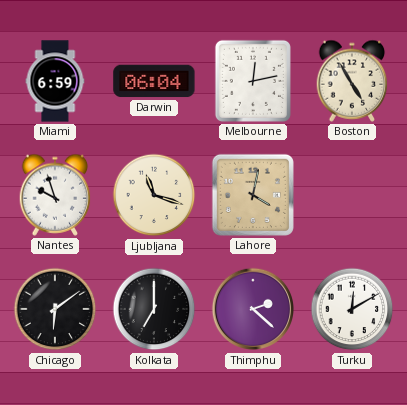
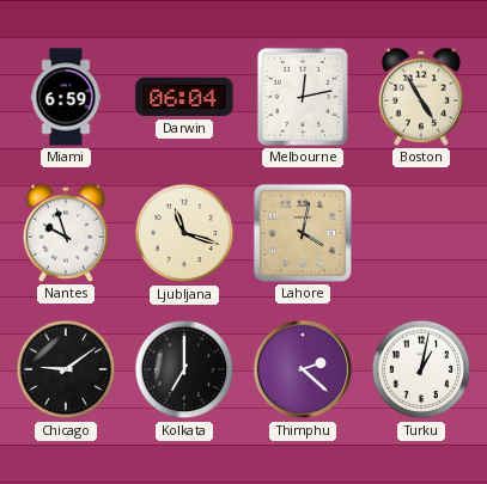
Chicago: 6:09 -> 9:09 (66, 369)
Turku: 12:10 -> 1:02 (421, 369)
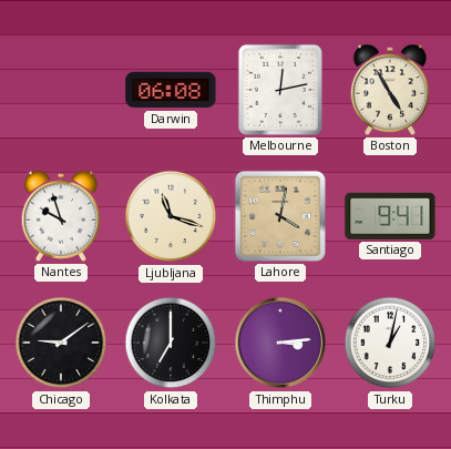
Miami: 6:59 -> none (66, 97)
Darwin: 06:04 -> 06:08 (171, 90)
Santiago: none -> 9:41 (390, 216)
Thimphu: 2:22 -> 3:14 (280, 343)
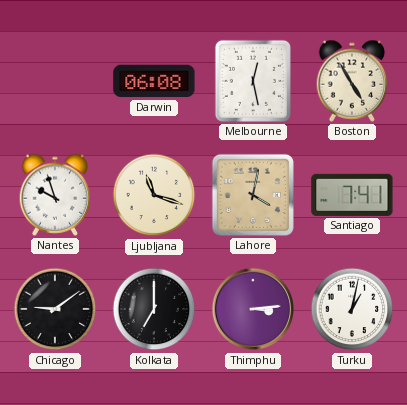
Melbourne: 12:13 -> 12:28 (253, 81)
Santiago: 9:41 -> 7:41 (352, 195)
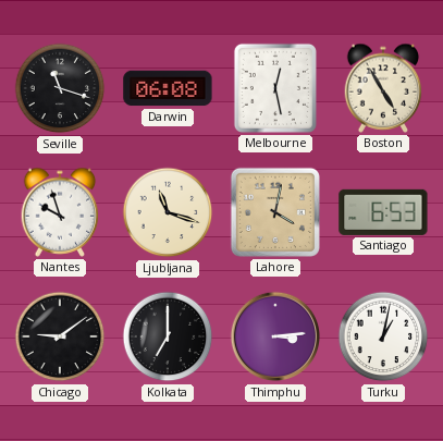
Seville: none -> 11:18 (60, 88)
Santiago: 7:41 -> 6:53 (383, 212)
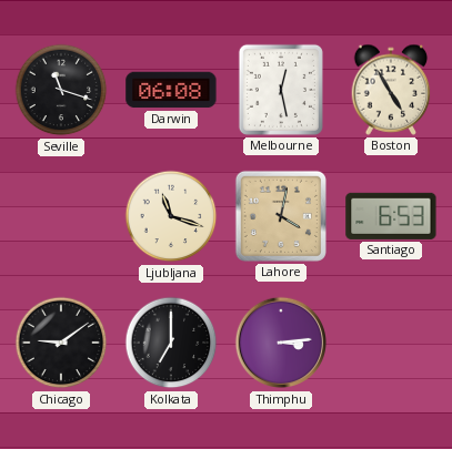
Nantes: 9:57 -> none (60, 212)
Turku: 1:02 -> none (383, 336)
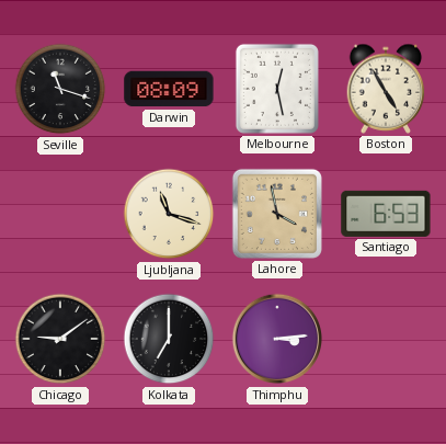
Darwin: 06:08 -> 08:09 (169, 89)
Lahore: 4:02 -> 3:58 (277, 214)
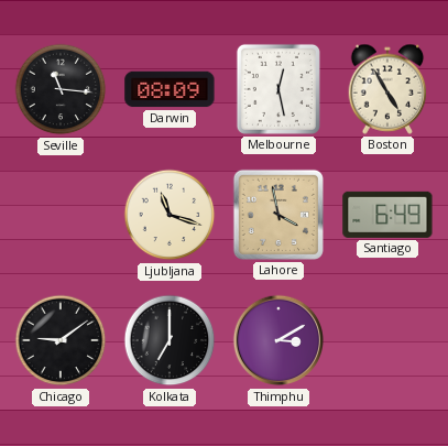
Seville: 11:18 -> 11:16 (61, 89)
Santiago: 6:53 -> 6:49 (387, 215)
Thimphu: 3:14 -> 3:10 (278, 340)
